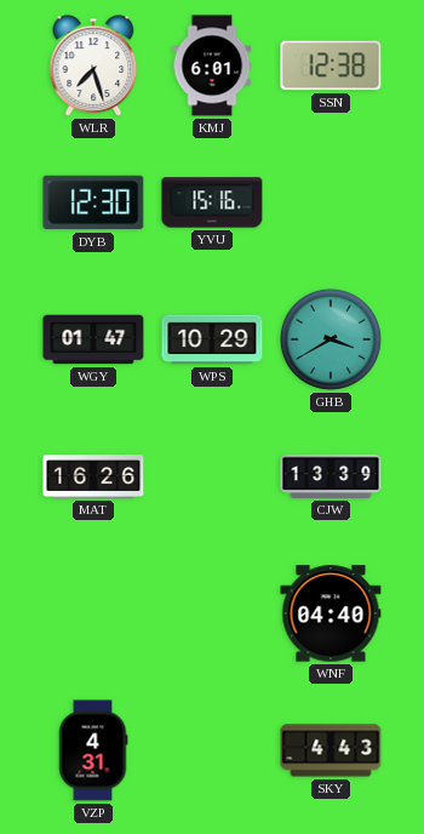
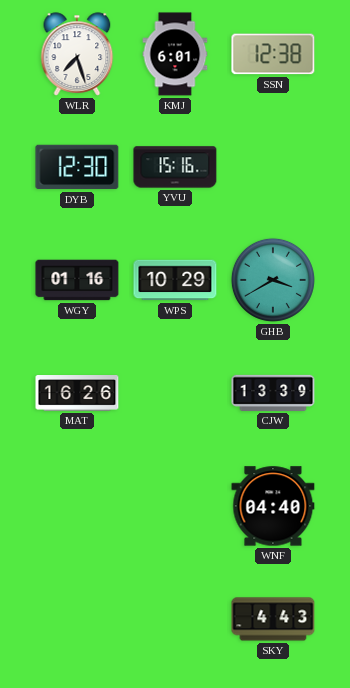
WGY: 01:47 -> 01:16 (77, 280)
VZP: 4:31 -> none (93, 750)
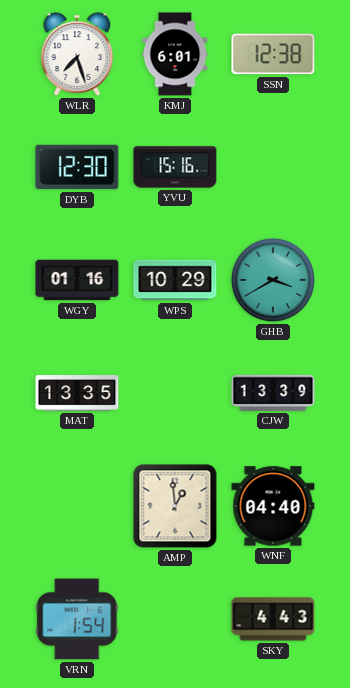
MAT: 16:26 -> 13:35 (77, 394)
AMP: none -> 12:59 (175, 506)
VRN: none -> 1:54 (77, 619)
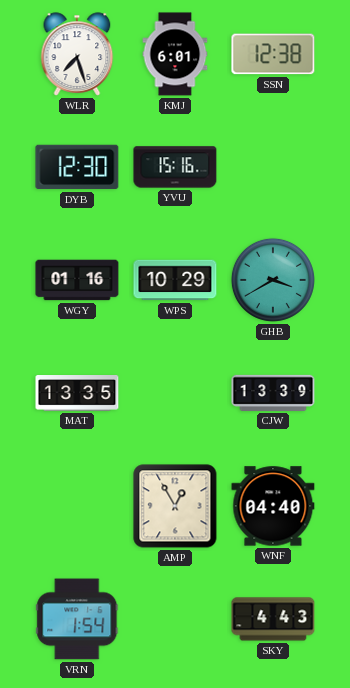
AMP: 12:59 -> 12:55 (175, 506)
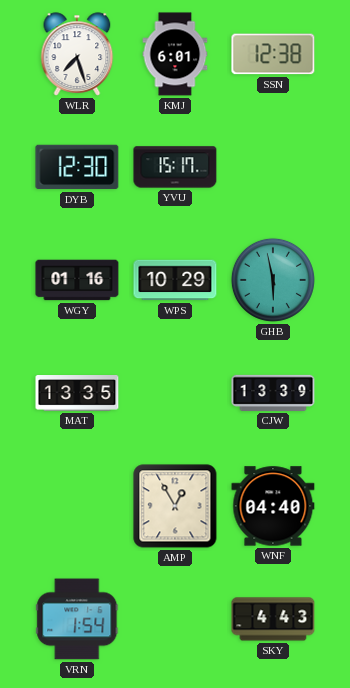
YVU: 15:16 -> 15:17 (175, 167)
GHB: 3:40 -> 5:58 (273, 280)
